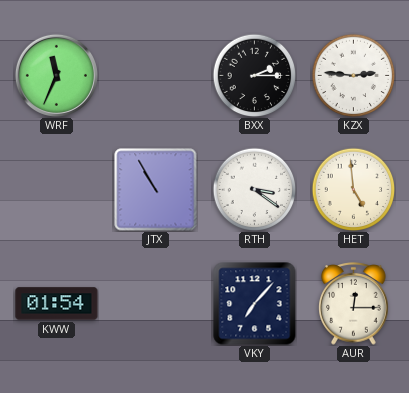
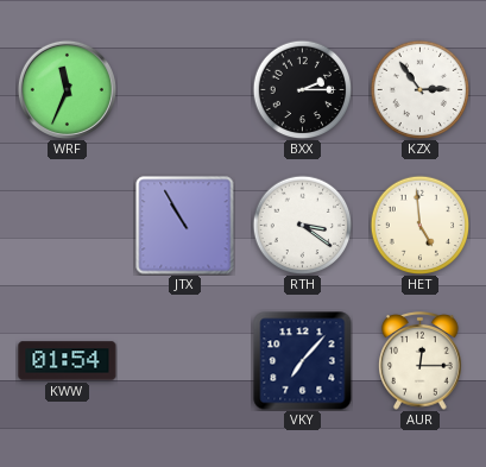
KZX: 2:46 -> 2:54 (419, 89)
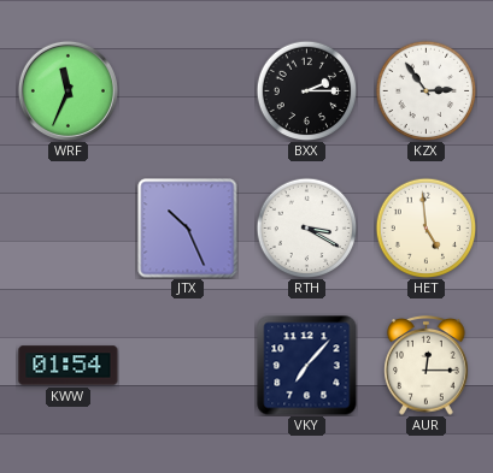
JTX: 10:55 -> 10:26 (188, 229)
RTH: 3:21 -> 3:20 (306, 227)
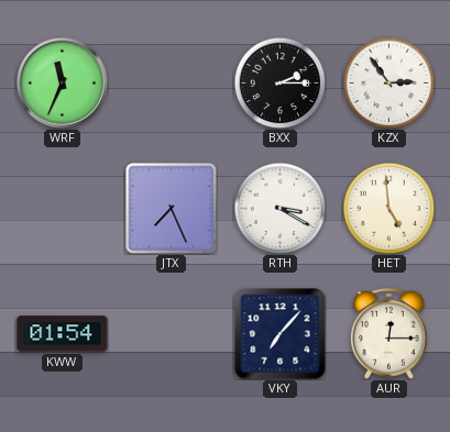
JTX: 10:26 -> 7:26 (172, 209)
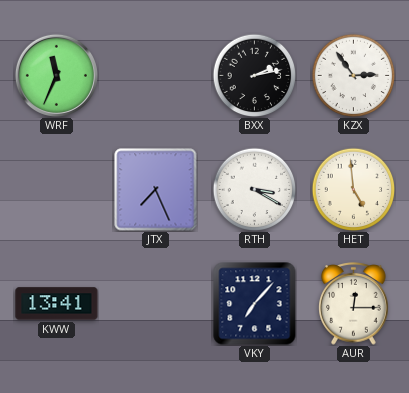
BXX: 2:15 -> 2:13 (254, 75)
KWW: 01:54 -> 13:41 (57, 304)
